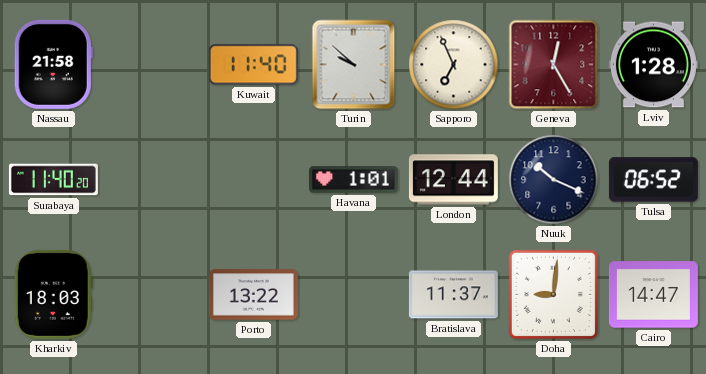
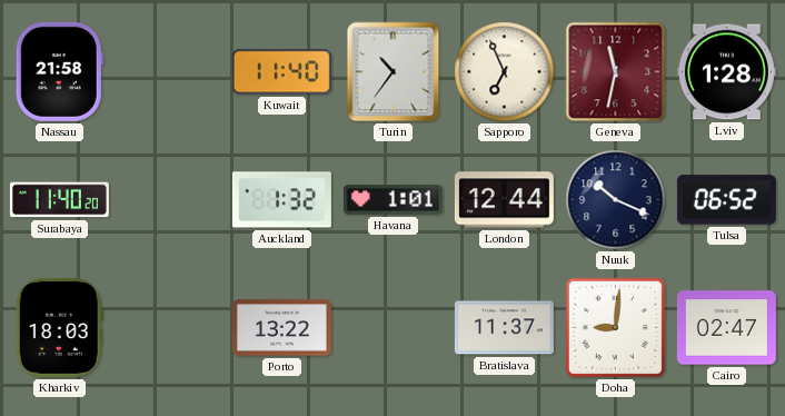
Turin: 9:52 -> 10:36 (394, 72)
Geneva: 12:25 -> 11:32 (616, 72)
Auckland: none -> 1:32 (281, 200)
Cairo: 14:47 -> 02:47 (726, 328)
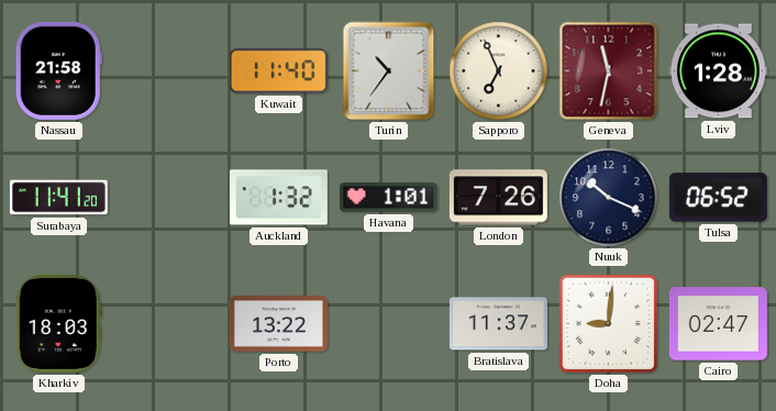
Surabaya: 11:40 -> 11:41 (58, 198)
London: 12:44 -> 7:26 (498, 198)
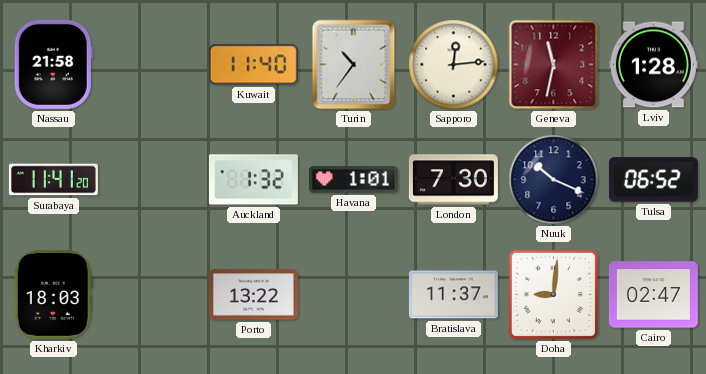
Sapporo: 6:56 -> 12:14 (454, 65)
London: 7:26 -> 7:30 (453, 180)
